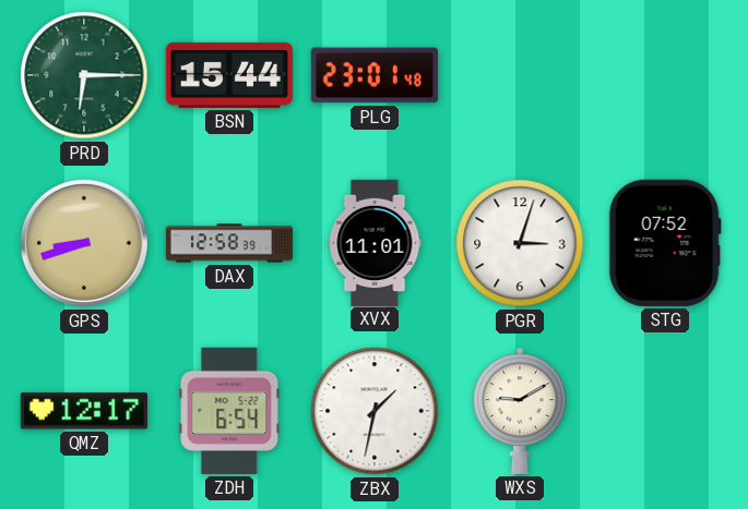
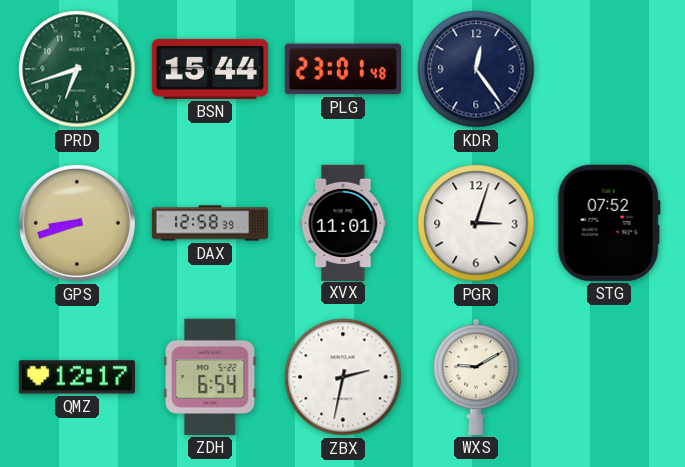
PRD: 6:15 -> 6:42 (77, 69)
KDR: none -> 12:24 (476, 69)
ZBX: 1:32 -> 2:32 (343, 377)
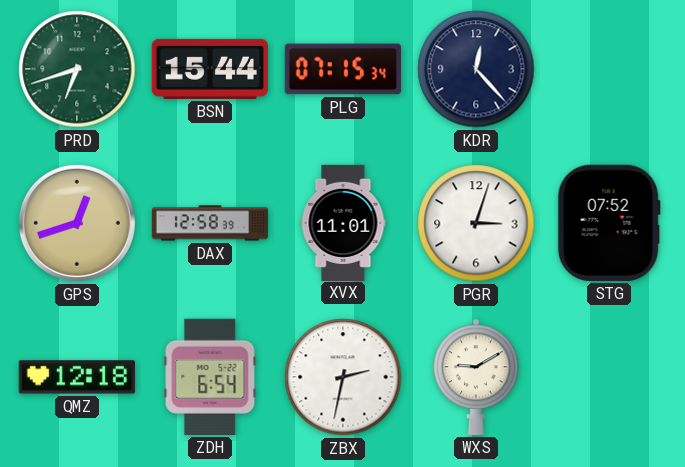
PLG: 23:01 -> 07:15 (343, 69)
KDR: 12:24 -> 12:23 (476, 69)
GPS: 8:42 -> 12:42 (77, 223)
QMZ: 12:17 -> 12:18 (77, 377)
